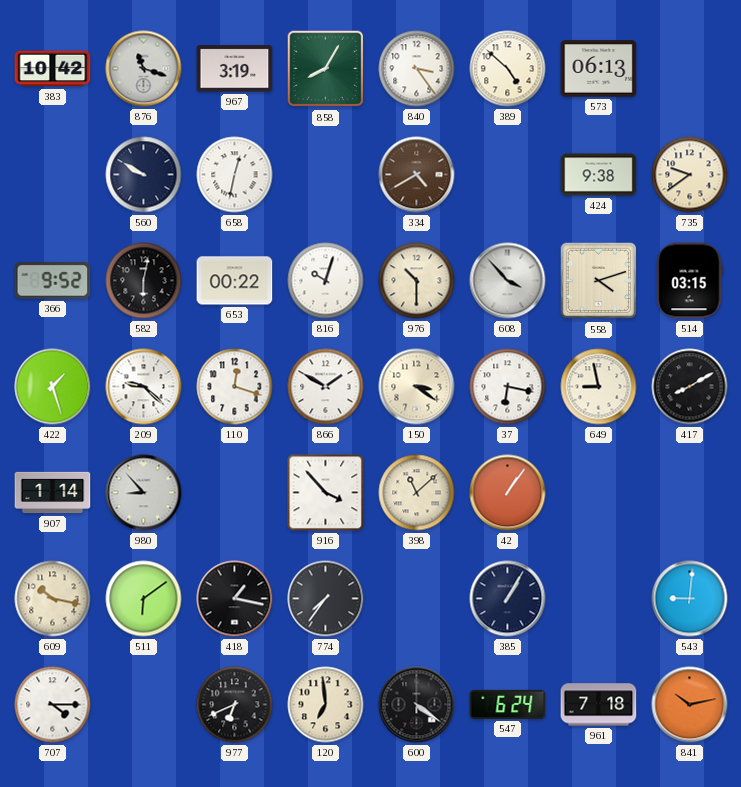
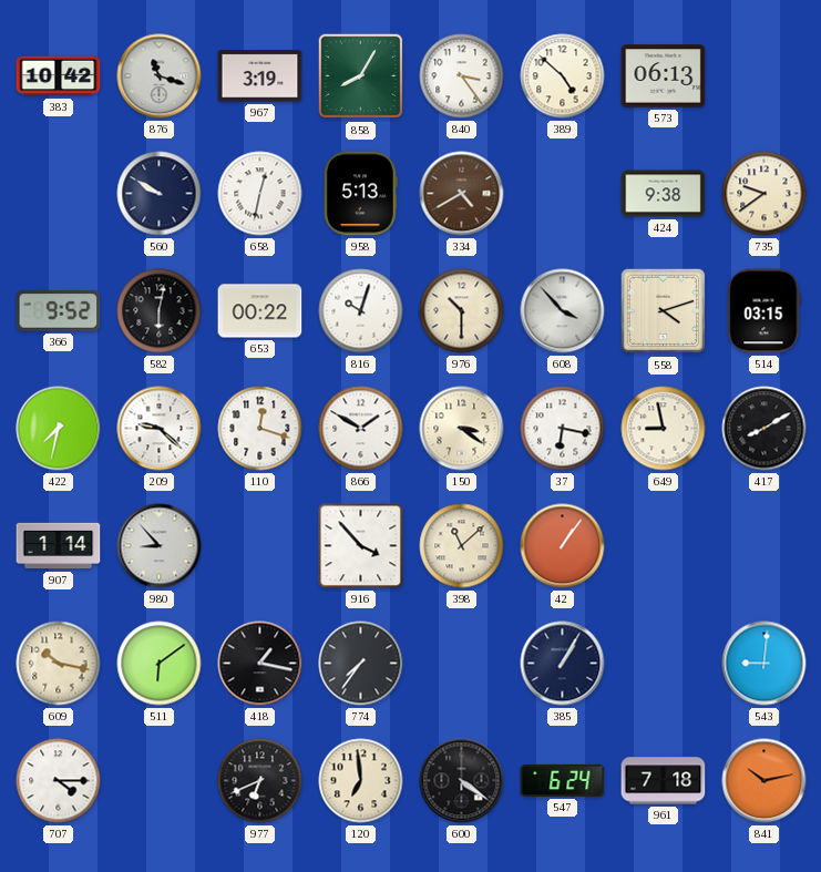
958: none -> 5:13 (361, 194)
422: 1:27 -> 7:32 (59, 429)
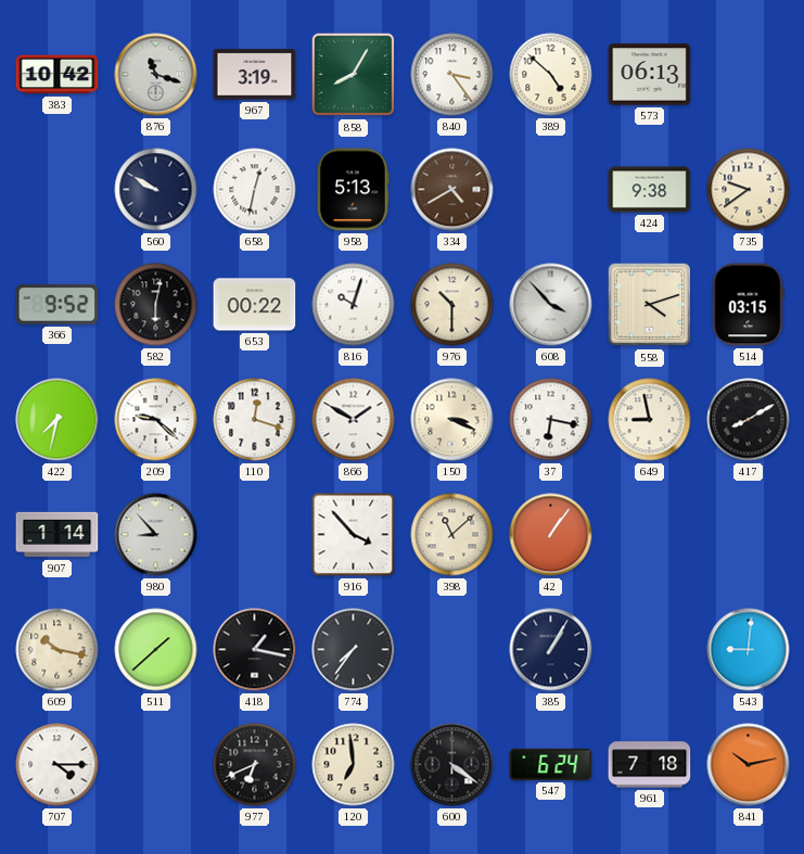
150: 3:21 -> 3:19 (452, 420)
511: 6:09 -> 1:38 (156, 650)
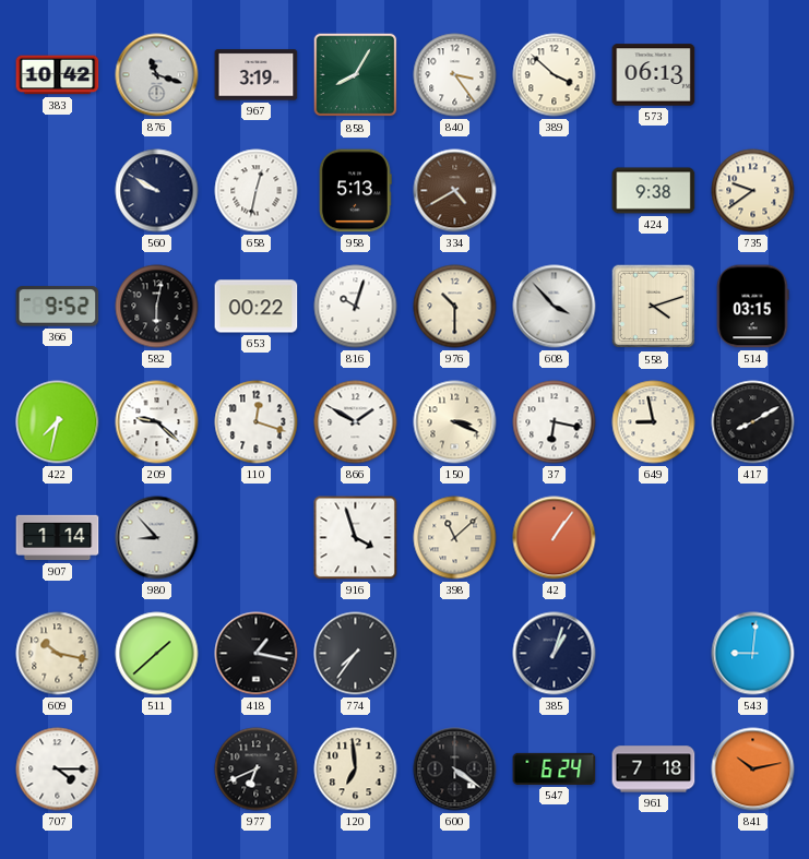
389: 4:52 -> 3:52 (555, 75)
916: 3:53 -> 3:57 (356, 538)
385: 1:05 -> 1:03 (555, 654)
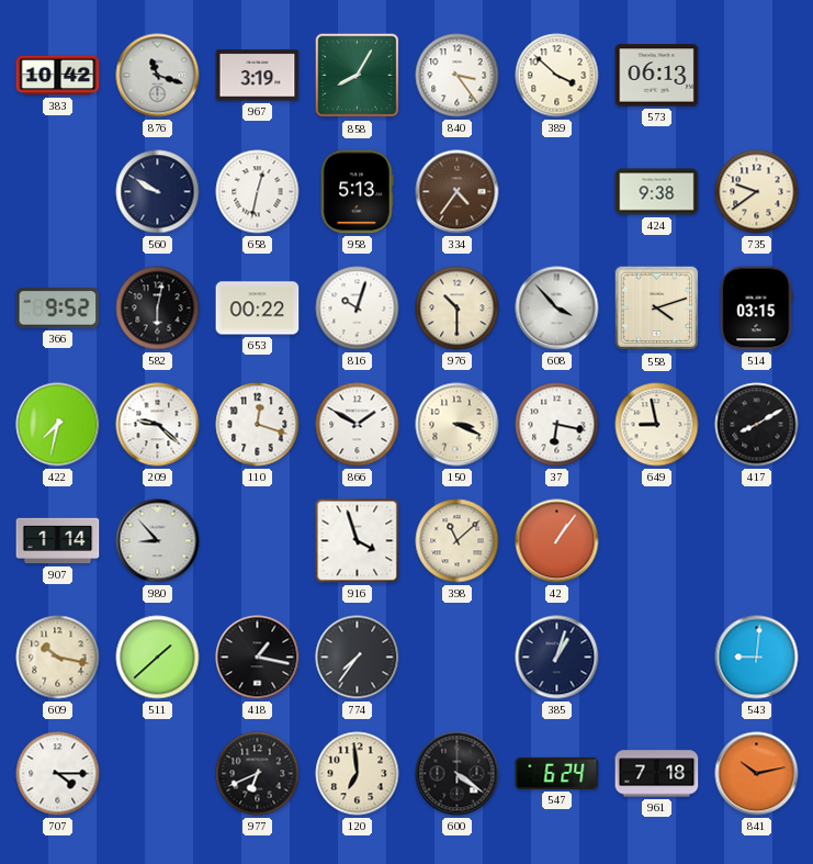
334: 4:40 -> 4:36 (458, 192)
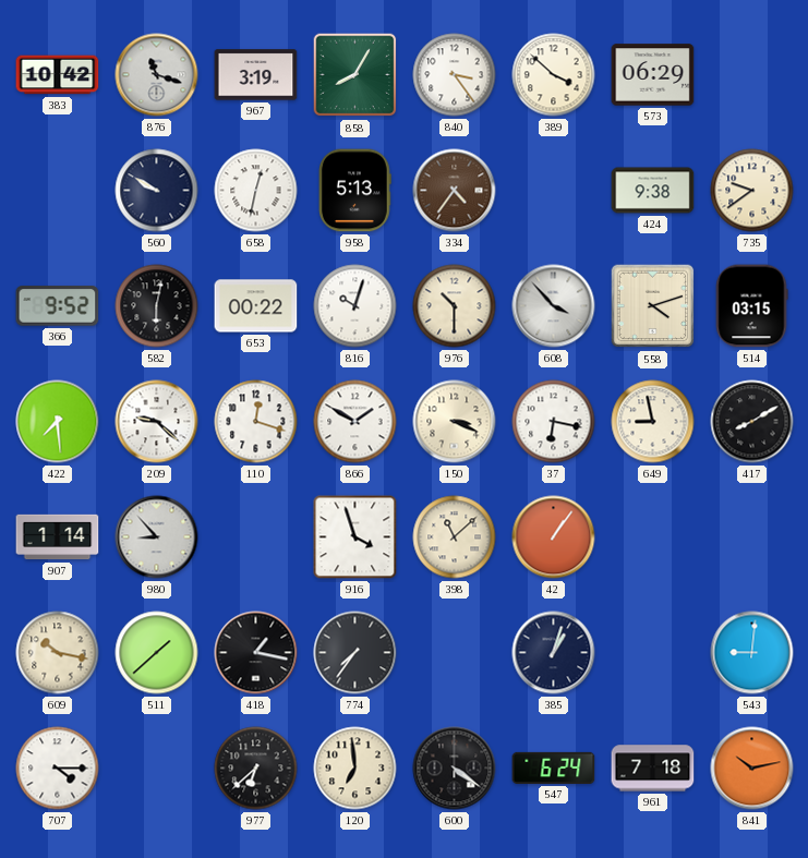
573: 06:13 -> 06:29 (653, 75)
422: 7:32 -> 7:29 (58, 422)
977: 6:41 -> 6:38 (256, 769)
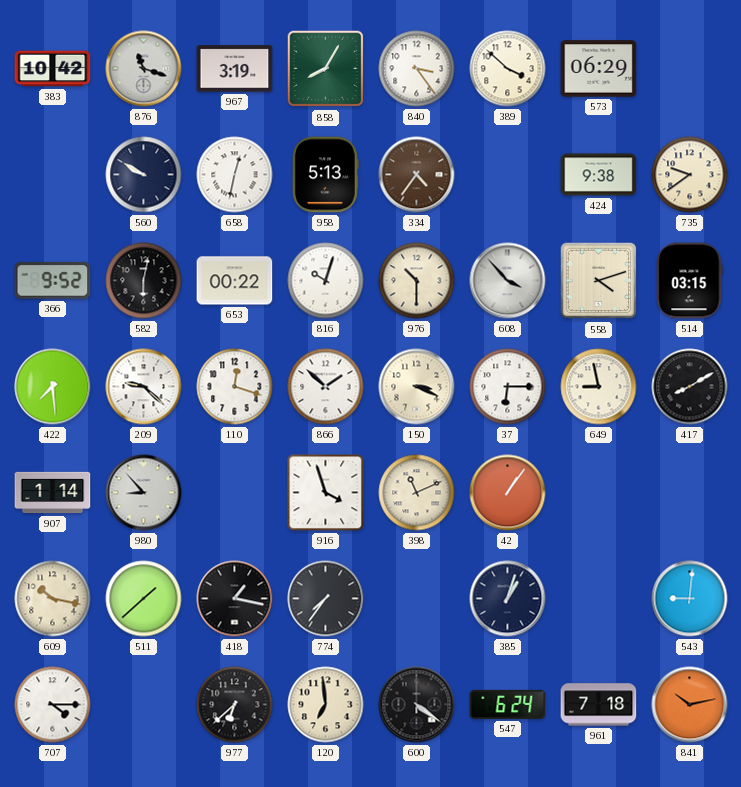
866: 1:50 -> 1:52 (326, 387)
37: 6:17 -> 6:15 (508, 387)
398: 11:08 -> 11:11 (417, 493)
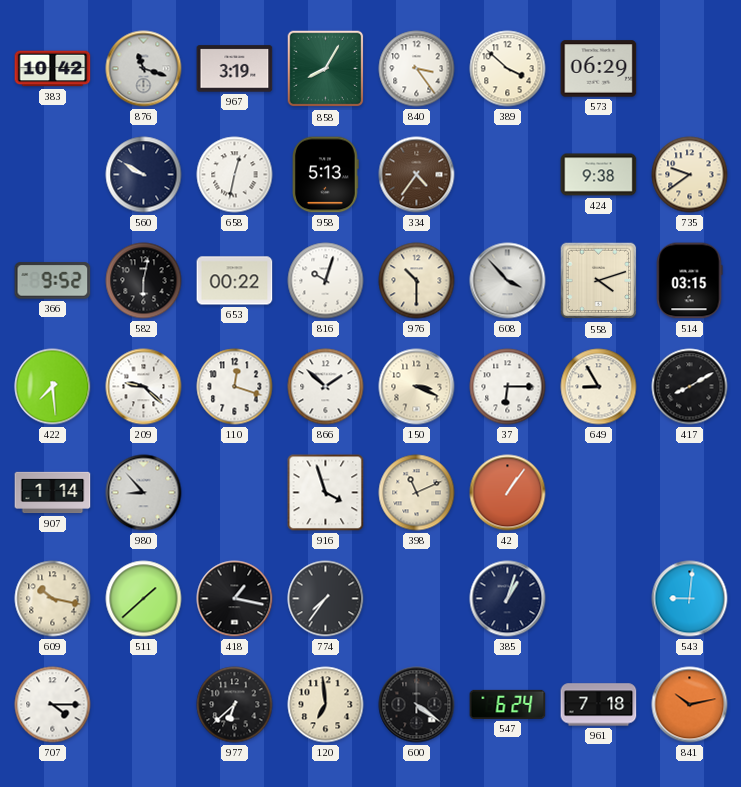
649: 8:58 -> 8:55 (599, 387)
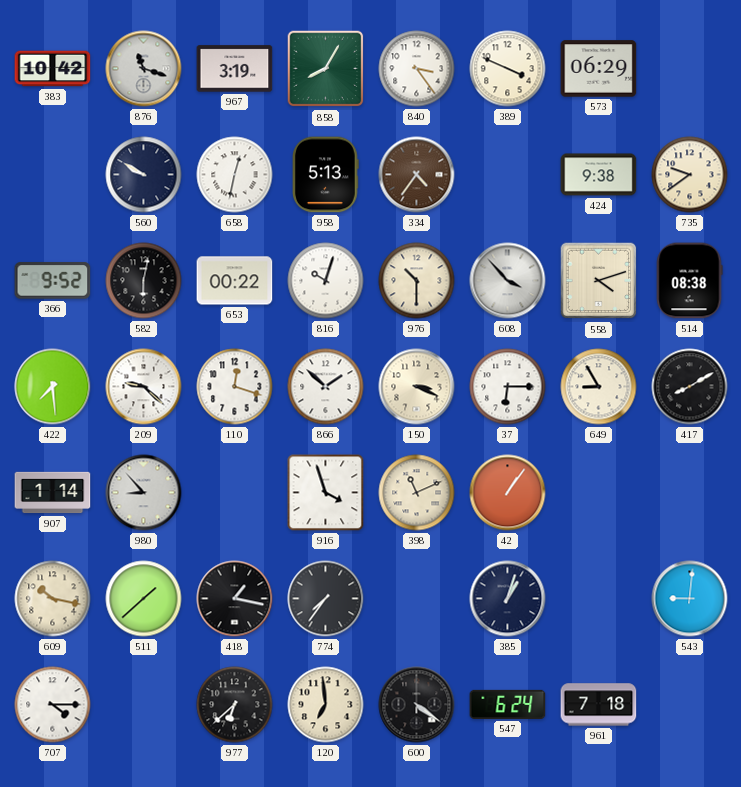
389: 3:52 -> 3:49 (508, 69)
514: 03:15 -> 08:38 (689, 281)
841: 10:13 -> none (690, 705)
